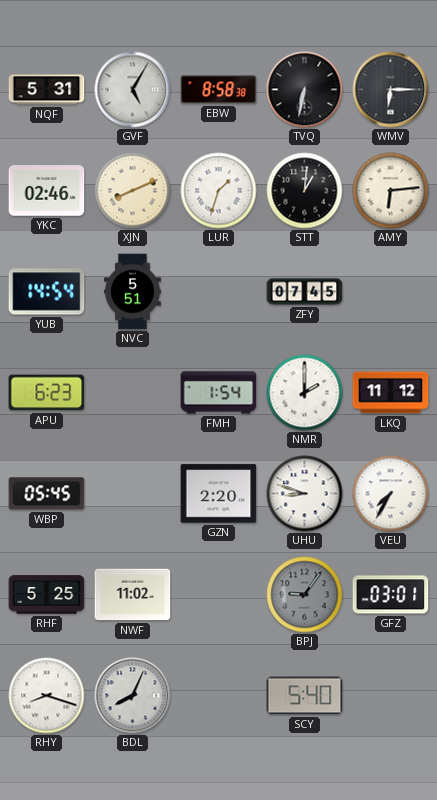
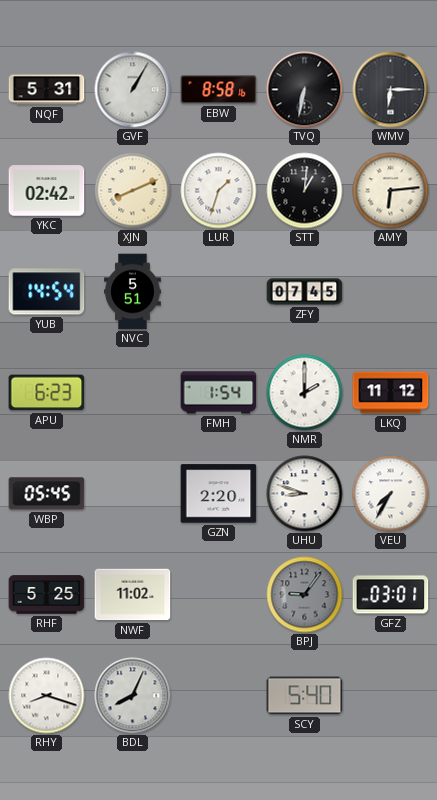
GVF: 5:05 -> 1:05 (133, 90)
EBW: 8:58:38 -> 8:58:16 (219, 90)
YKC: 02:46 -> 02:42 (47, 191)
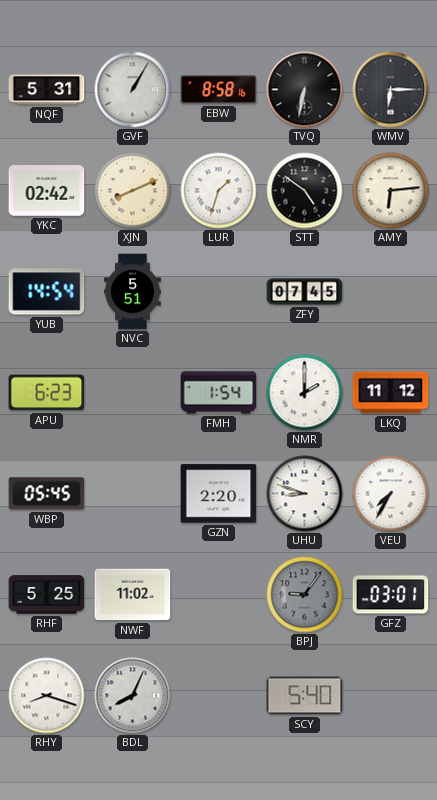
STT: 1:01 -> 4:51 (305, 191)
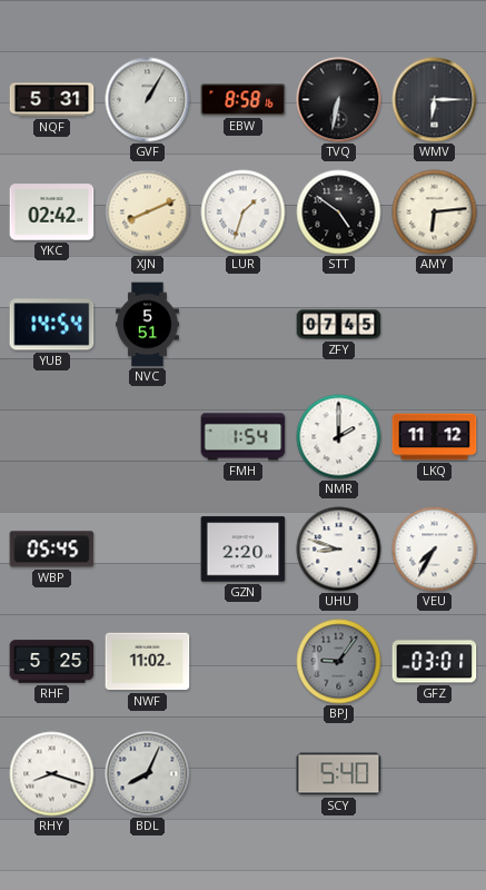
APU: 6:23 -> none (47, 393)
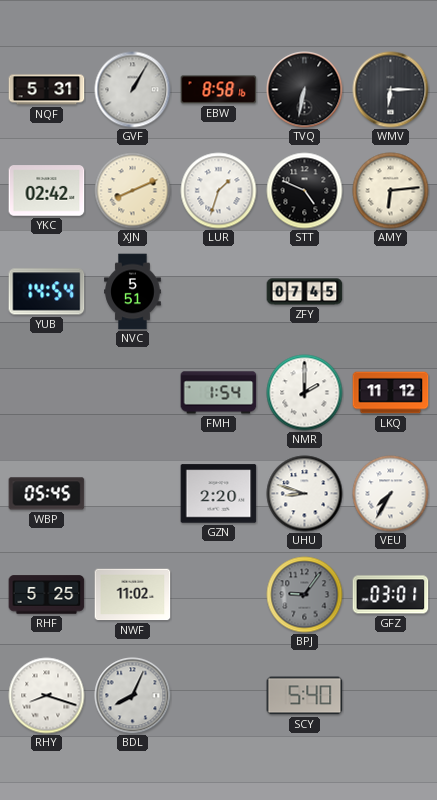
STT: 4:51 -> 4:49 (305, 191)
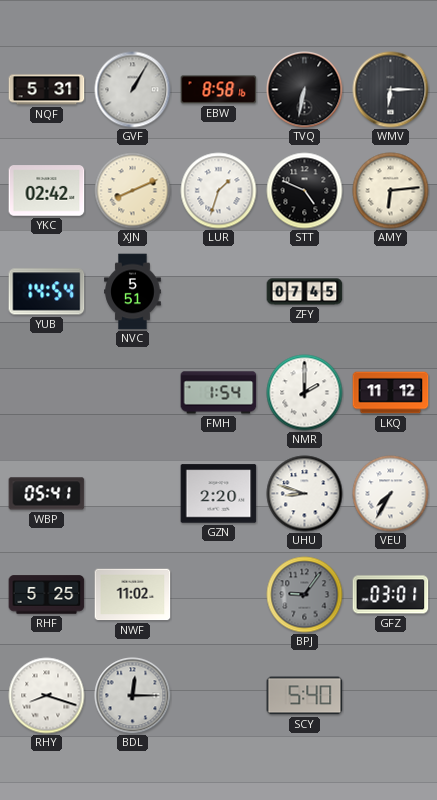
WBP: 05:45 -> 05:41 (47, 494)
BDL: 8:04 -> 12:15 (133, 696)
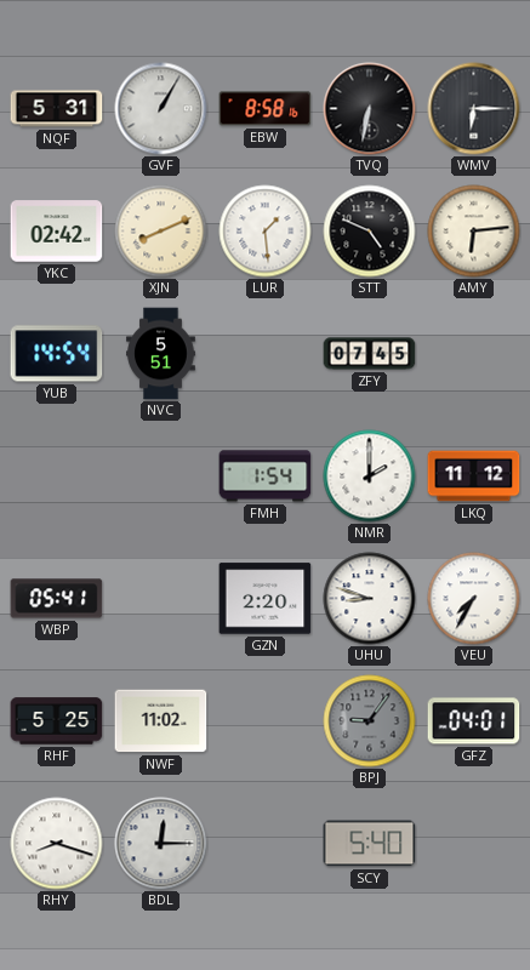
LUR: 1:33 -> 1:29 (266, 232)
GFZ: 03:01 -> 04:01 (474, 721)
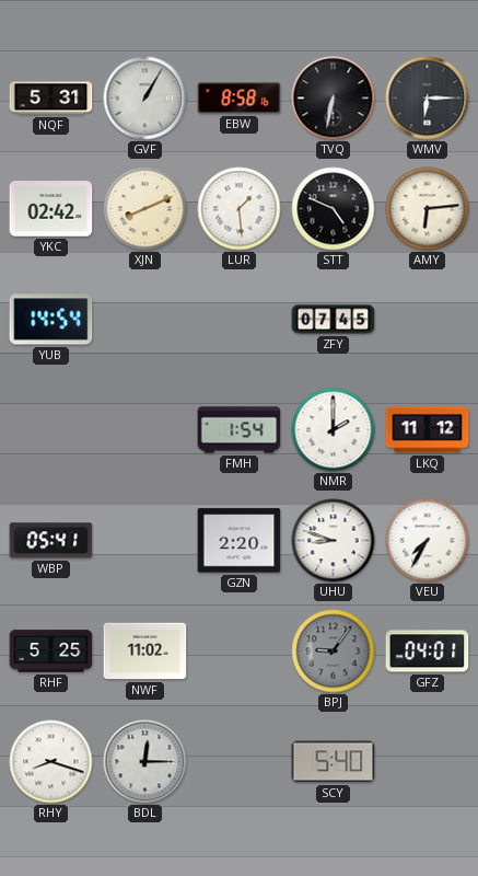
NVC: 5:51 -> none (161, 354)
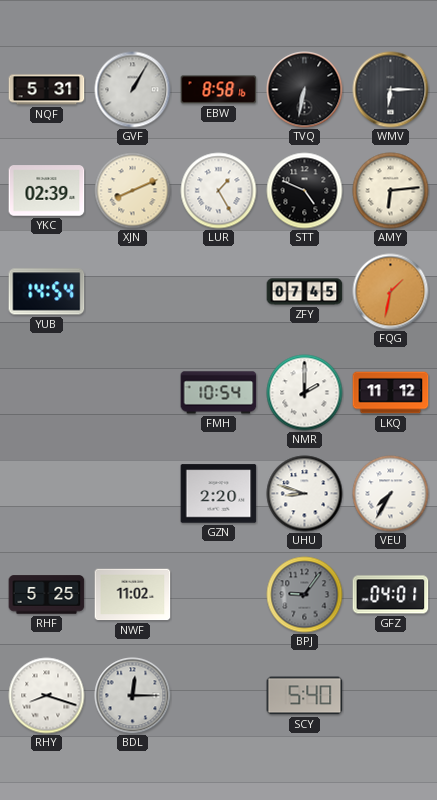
YKC: 02:42 -> 02:39 (47, 191)
LUR: 1:29 -> 1:25 (219, 191)
FQG: none -> 1:32 (391, 292)
FMH: 1:54 -> 10:54 (219, 393)
WBP: 05:41 -> none (51, 541)
